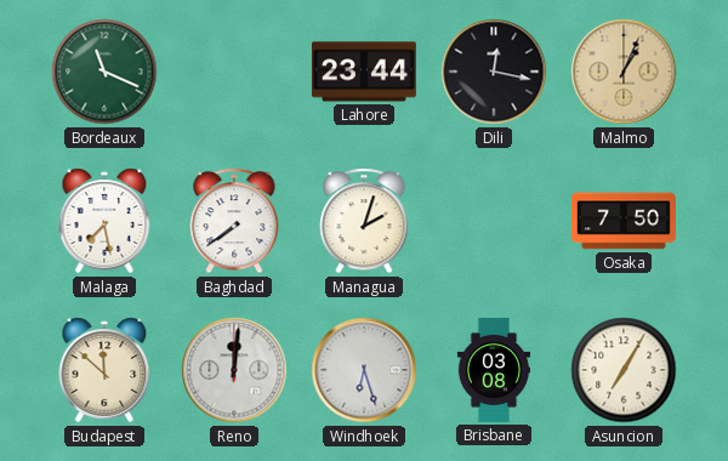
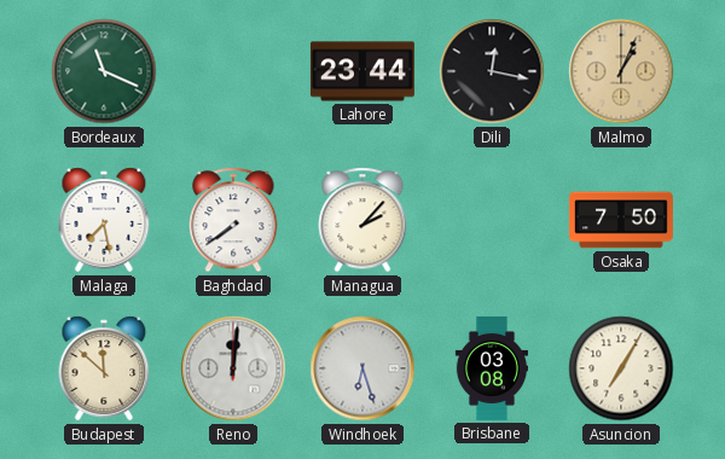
Managua: 2:03 -> 2:07 (362, 220)
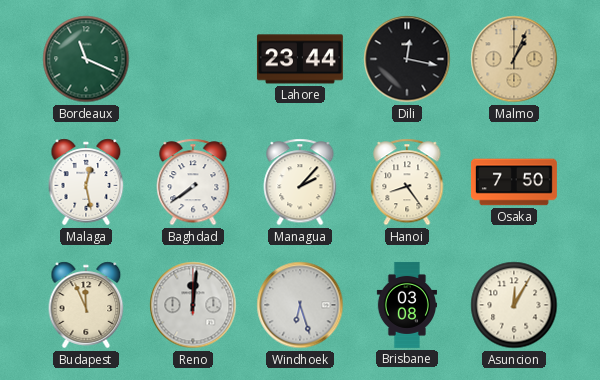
Malaga: 7:28 -> 12:28 (86, 182)
Hanoi: none -> 8:24 (407, 182)
Budapest: 11:52 -> 11:56 (86, 305)
Asuncion: 7:05 -> 12:05 (514, 305)
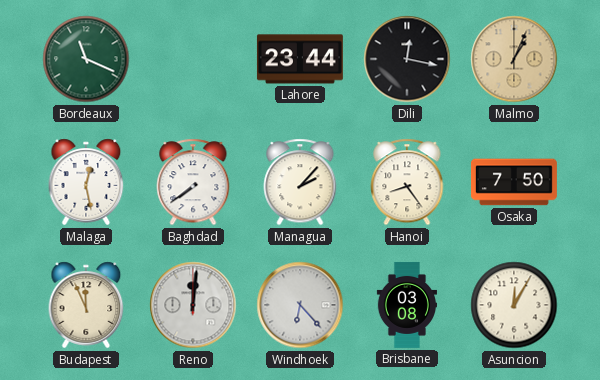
Windhoek: 6:27 -> 6:23 (300, 305)
